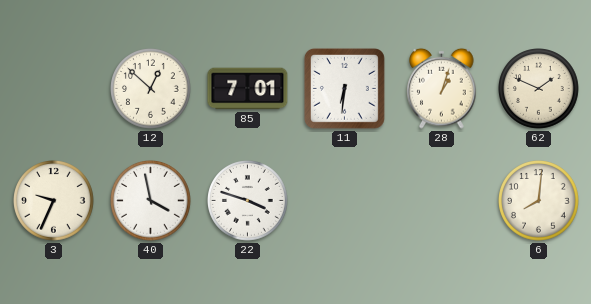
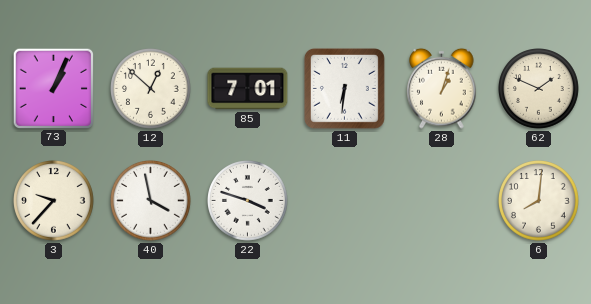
73: none -> 1:04 (53, 88)
3: 9:34 -> 9:37 (54, 201)
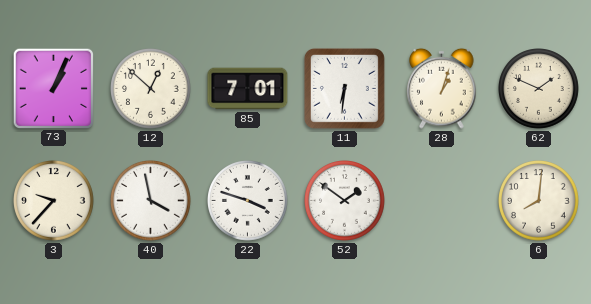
52: none -> 1:51 (345, 201)
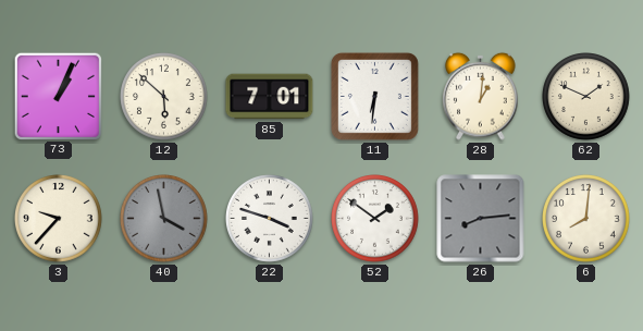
12: 12:52 -> 5:52 (164, 97)
28: 1:03 -> 1:01 (481, 96)
40 dial: white -> grey (164, 219)
26: none -> 8:14 (481, 219)
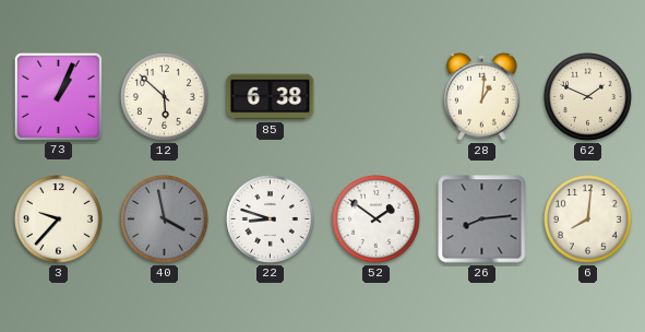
85: 7:01 -> 6:38 (271, 97)
11: 6:31 -> none (374, 96)
22: 3:48 -> 8:48 (271, 220)
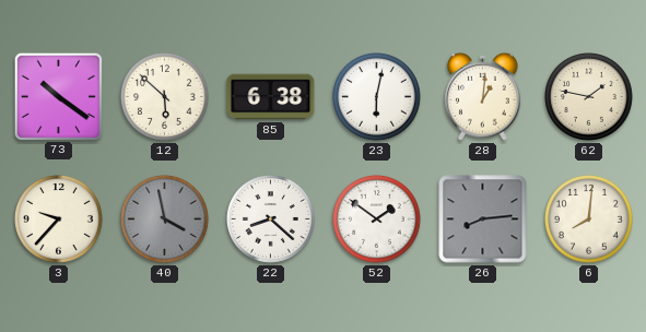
73: 1:04 -> 10:21 (58, 96)
23: none -> 6:02 (377, 97)
62: 1:49 -> 1:47 (589, 97)
22: 8:48 -> 8:22 (271, 220)
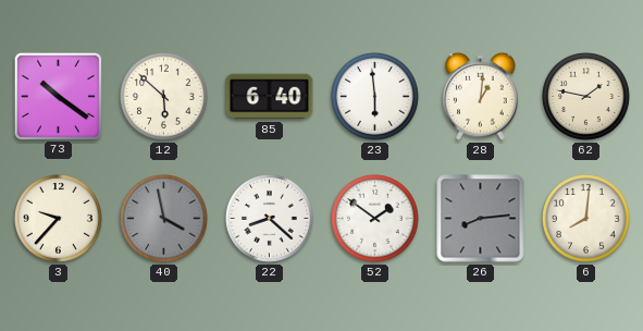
85: 6:38 -> 6:40 (270, 97)
23: 6:02 -> 5:59 (375, 97)
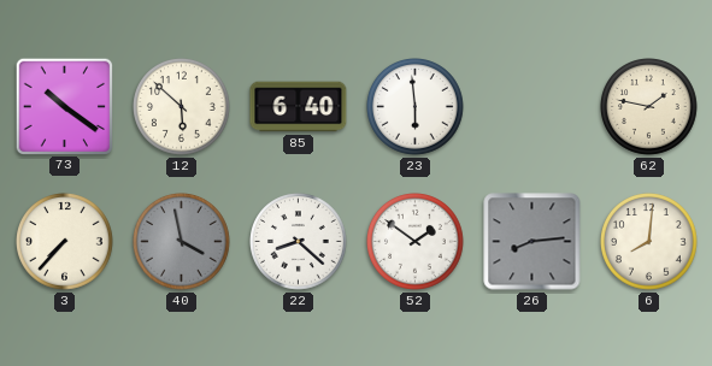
28: 1:01 -> none (481, 96)
3: 9:37 -> 7:37 (65, 242)
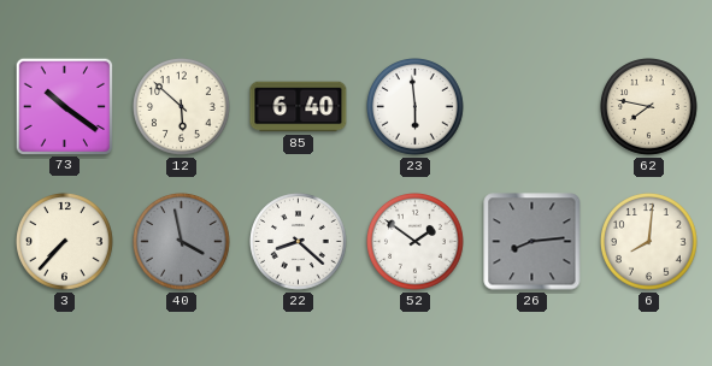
62: 1:47 -> 7:47 (649, 107)
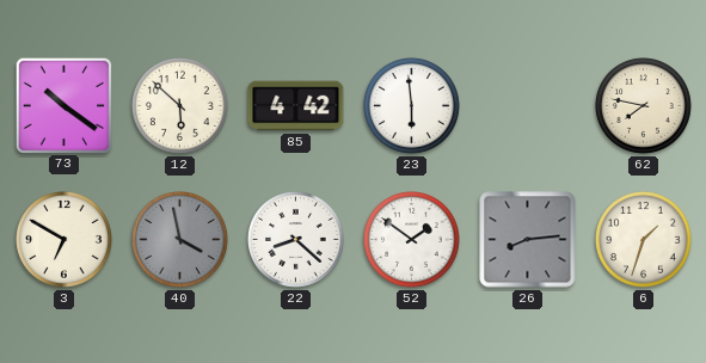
85: 6:40 -> 4:42 (296, 106)
3: 7:37 -> 6:50 (65, 240)
6: 8:01 -> 1:33 (644, 240)
